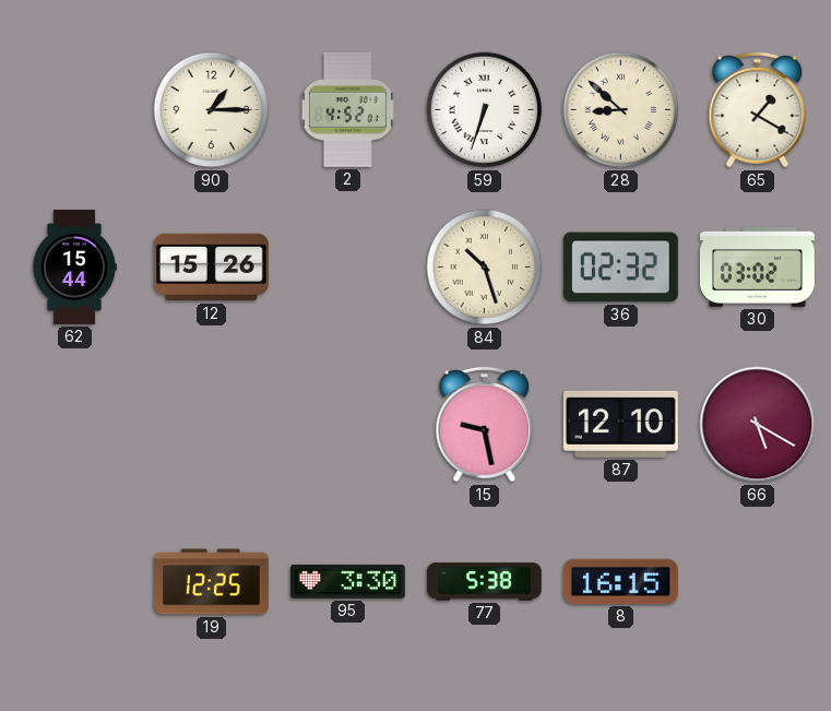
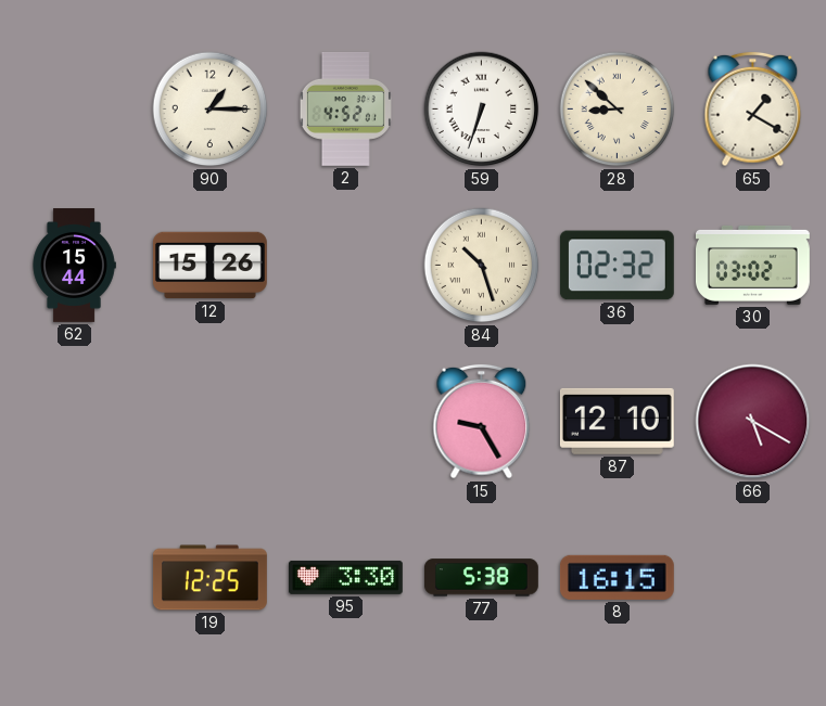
15: 9:28 -> 9:25 (482, 422)
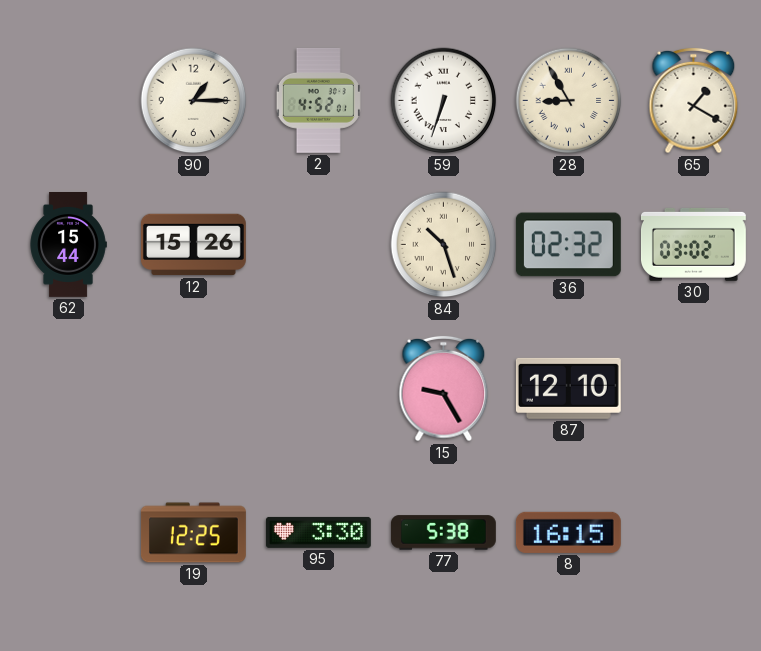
28: 8:52 -> 8:55 (569, 101)
66: 5:20 -> none (753, 422)
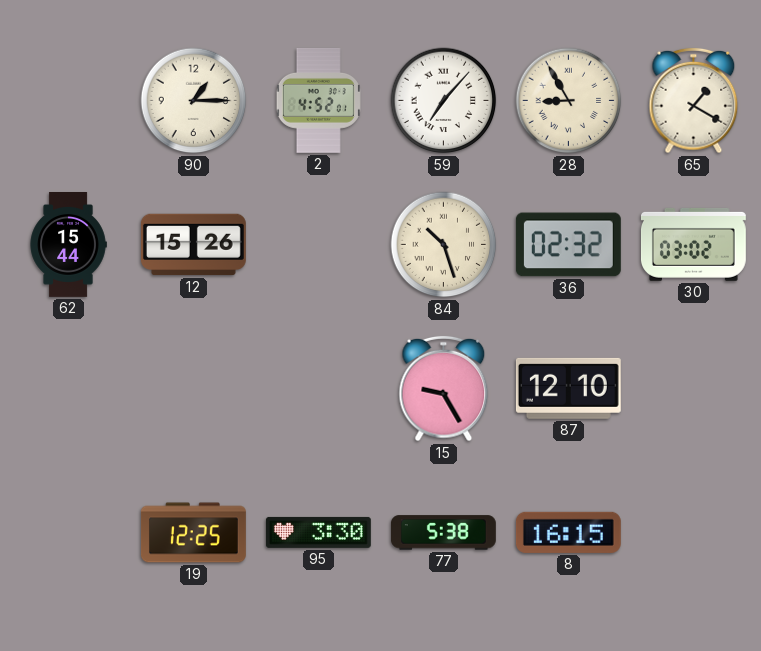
59: 6:33 -> 7:07 (444, 101)
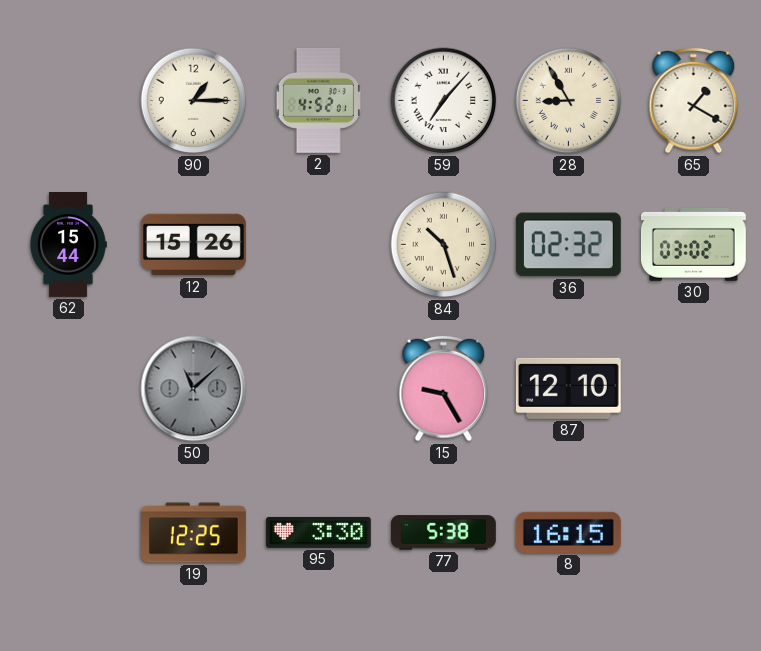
50: none -> 11:08 (194, 389)
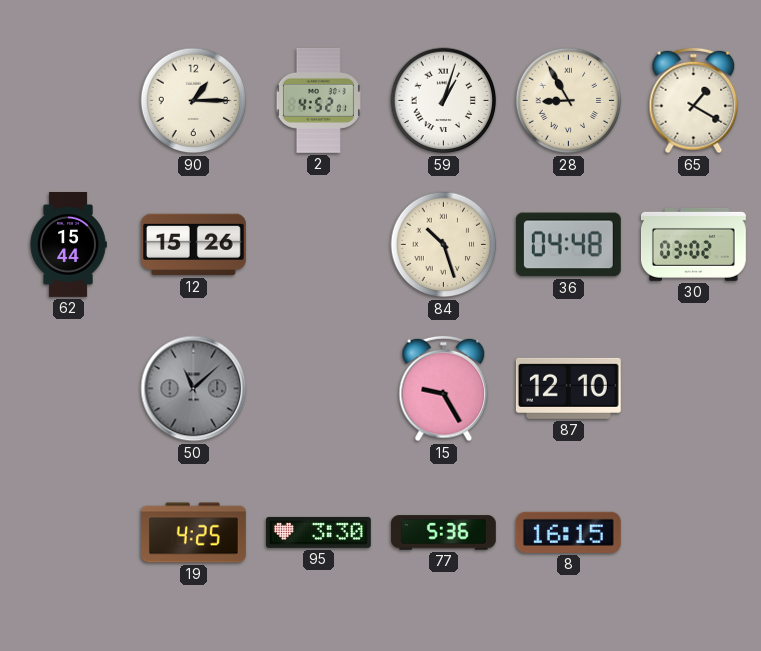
59: 7:07 -> 1:03 (444, 101)
36: 02:32 -> 04:48 (568, 245)
19: 12:25 -> 4:25 (193, 533)
77: 5:38 -> 5:36 (443, 533)
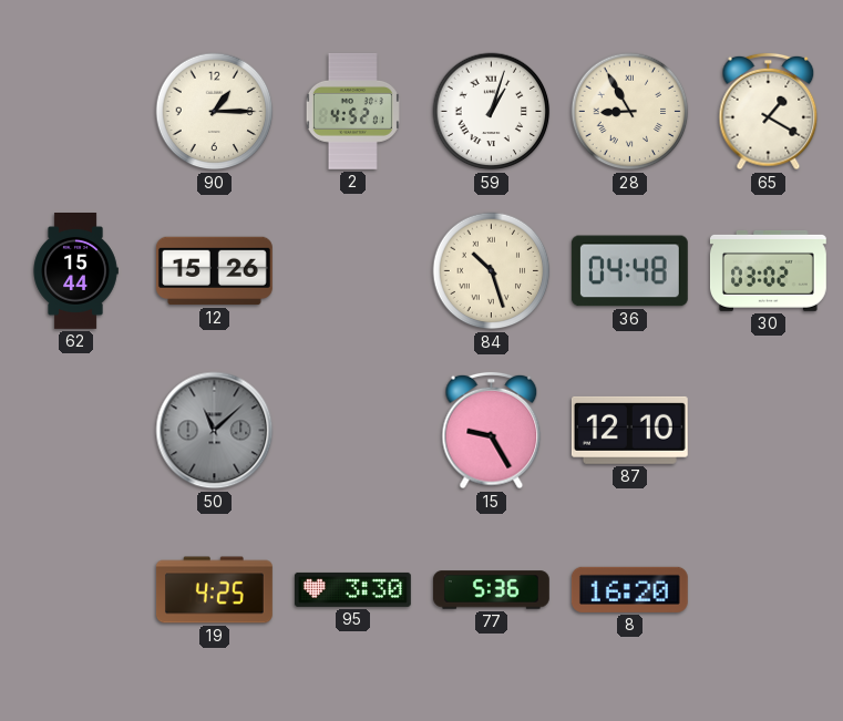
8: 16:15 -> 16:20 (629, 589)
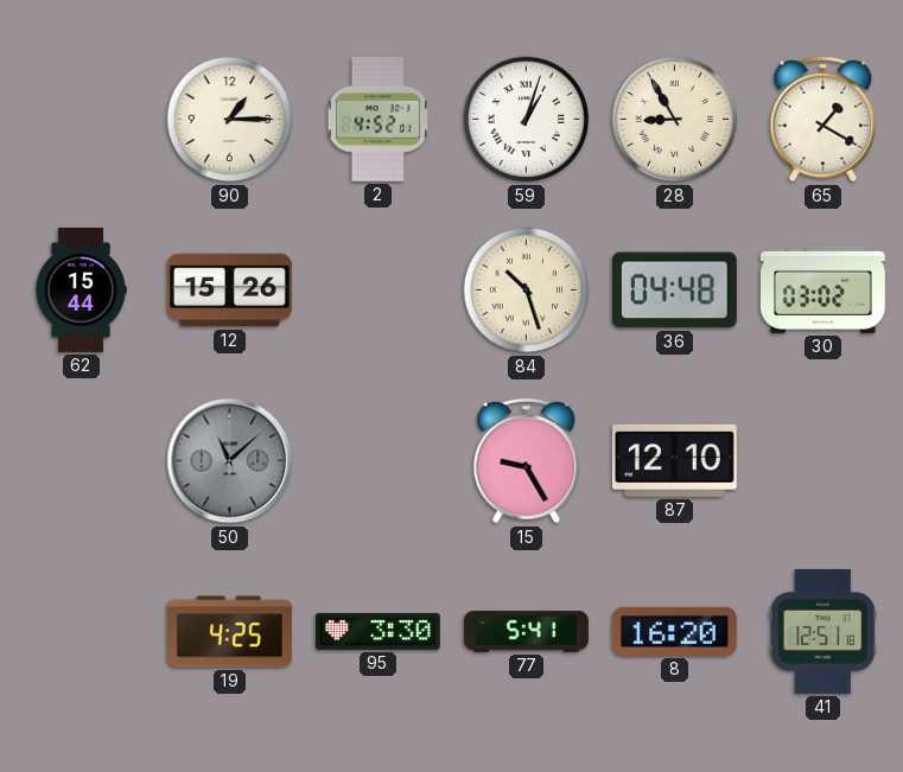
77: 5:36 -> 5:41 (526, 632)
41: none -> 12:51 (822, 631)
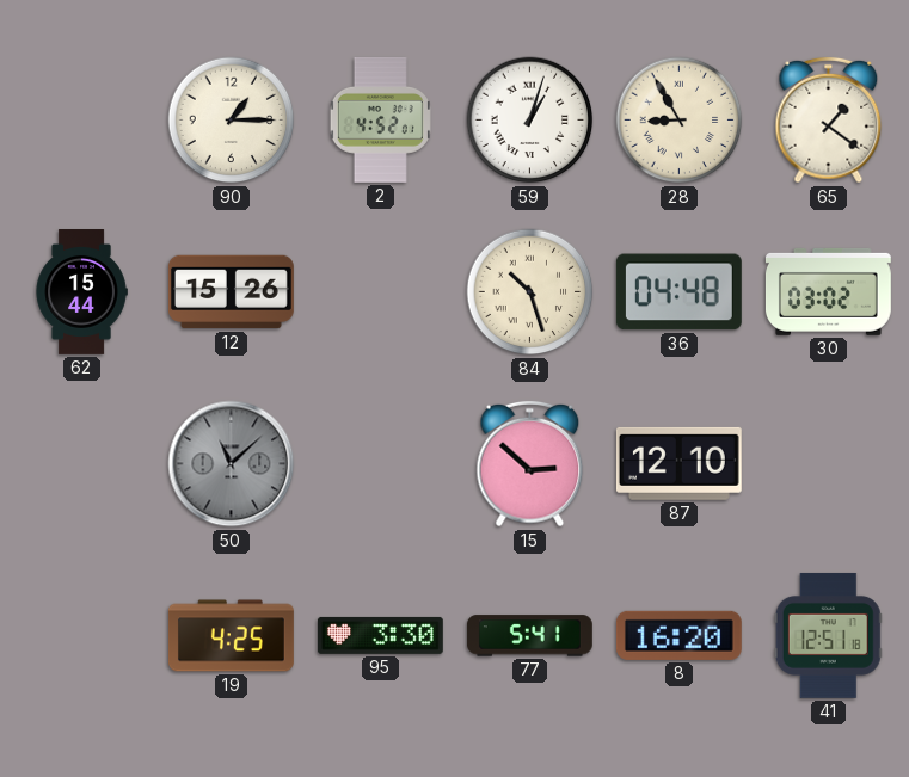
65: 1:20 -> 1:21 (829, 121)
15: 9:25 -> 2:52 (530, 464)
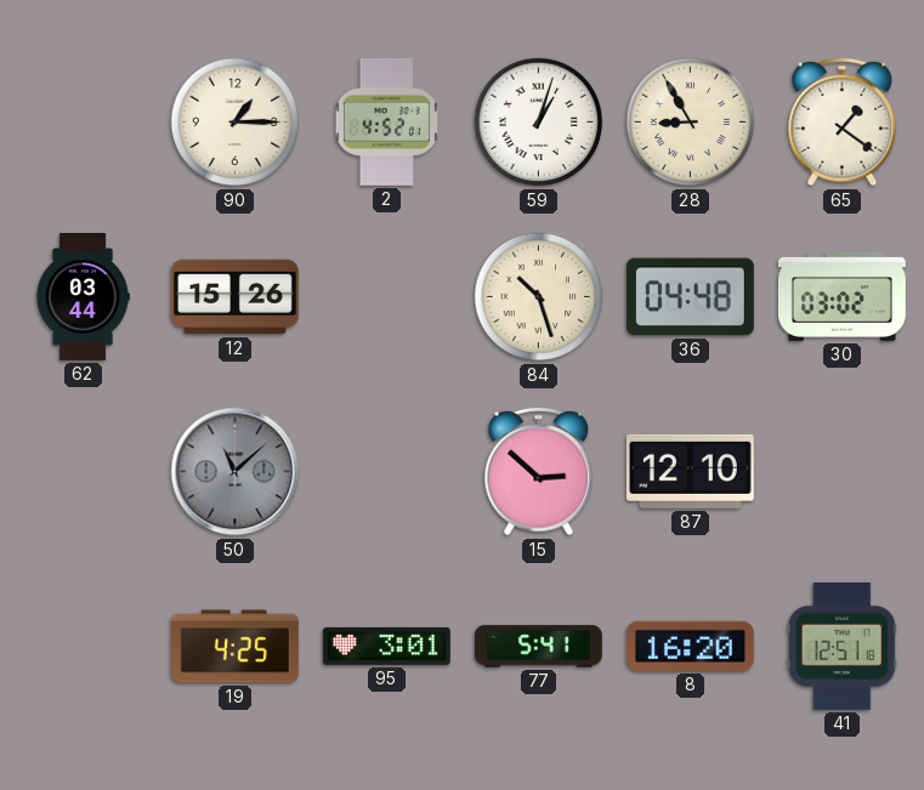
62: 15:44 -> 03:44 (83, 297)
95: 3:30 -> 3:01 (386, 646)
